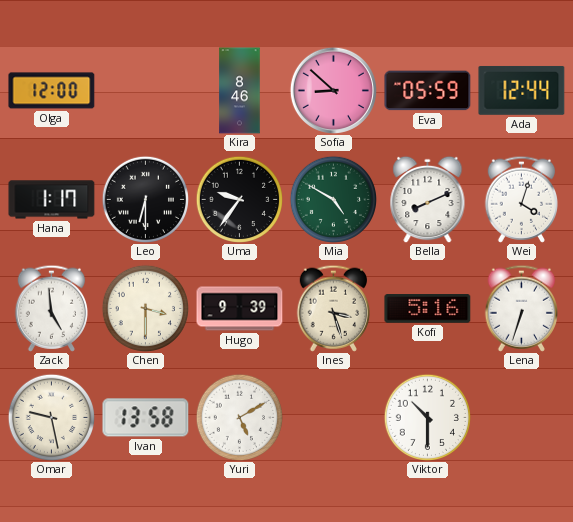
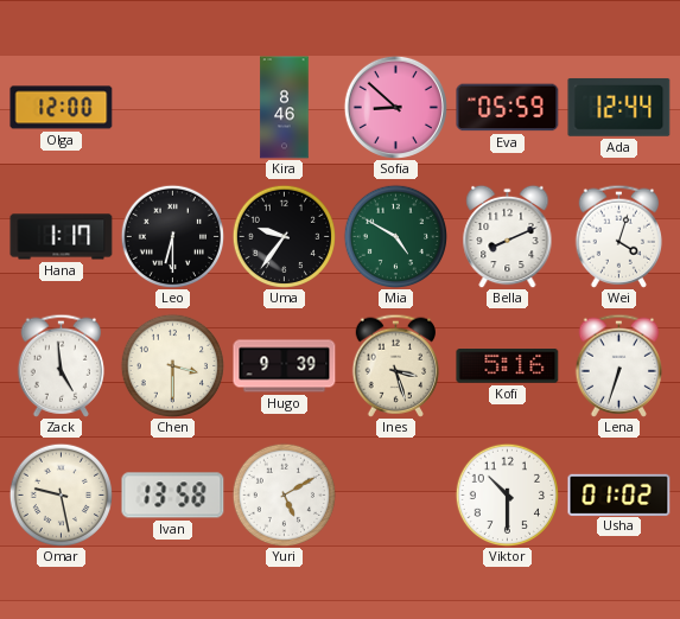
Usha: none -> 01:02 (619, 494)
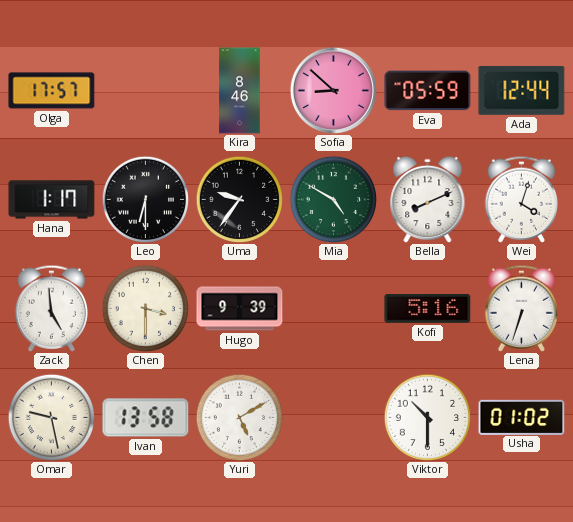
Olga: 12:00 -> 17:57 (52, 91)
Ines: 3:27 -> none (395, 365)
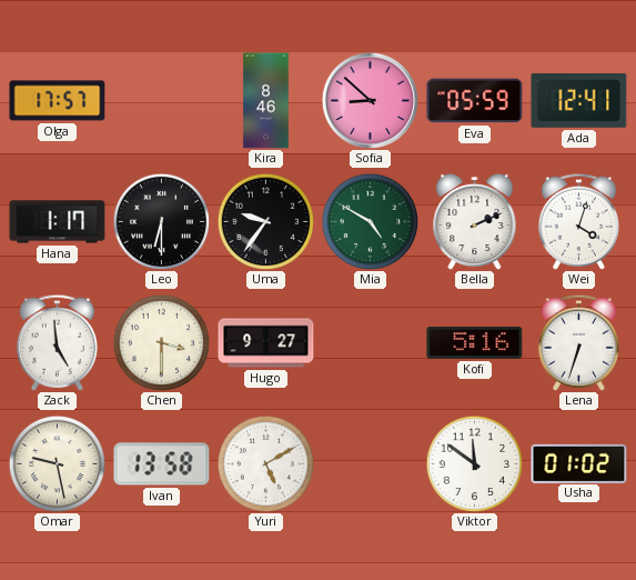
Ada: 12:44 -> 12:41 (579, 100)
Bella: 8:11 -> 2:11 (475, 221)
Hugo: 9:39 -> 9:27 (266, 343)
Viktor: 10:30 -> 11:51 (474, 463)
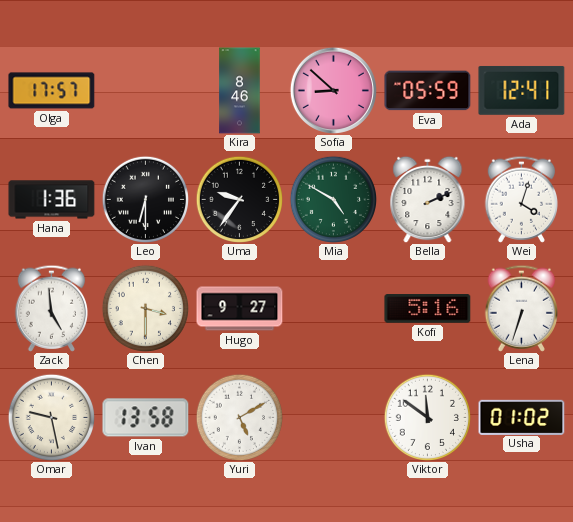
Hana: 1:17 -> 1:36 (52, 200)
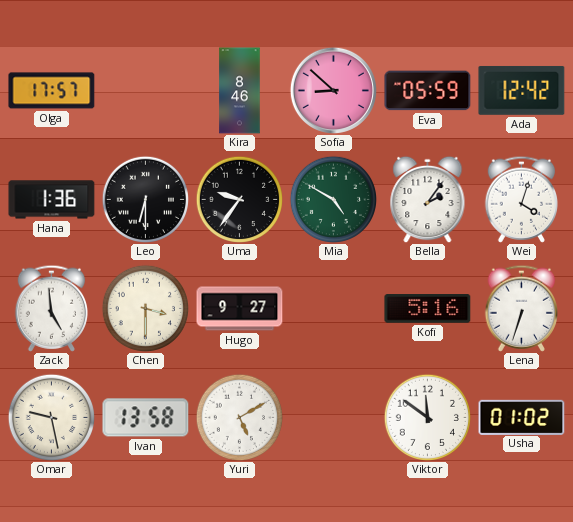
Ada: 12:41 -> 12:42 (522, 90)
Bella: 2:11 -> 2:06 (428, 199)
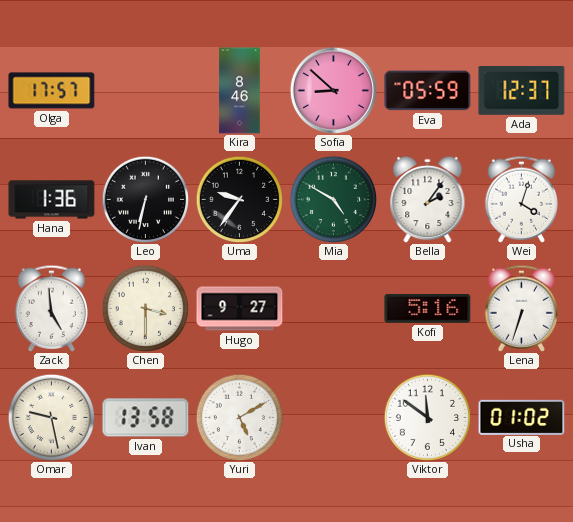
Ada: 12:42 -> 12:37 (522, 90)
Leo: 6:30 -> 6:32 (145, 199)
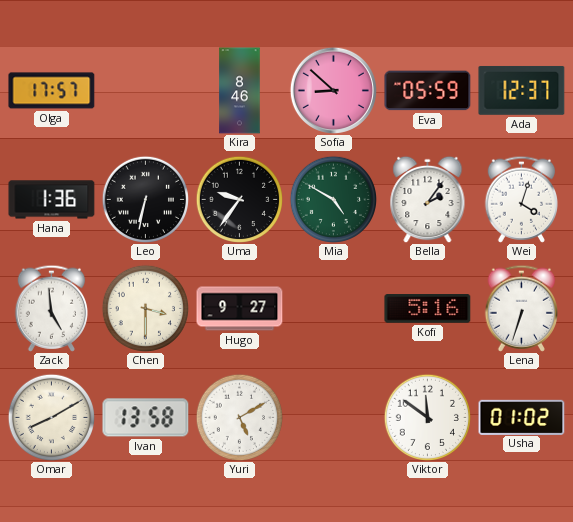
Omar: 9:28 -> 8:10 (51, 417)
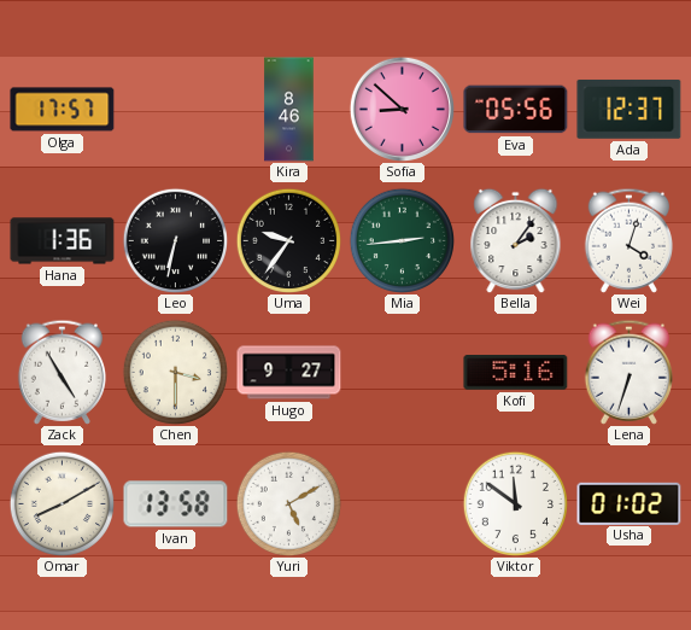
Eva: 05:59 -> 05:56 (516, 110)
Mia: 4:50 -> 2:44 (402, 240)
Zack: 4:59 -> 4:55 (62, 372)
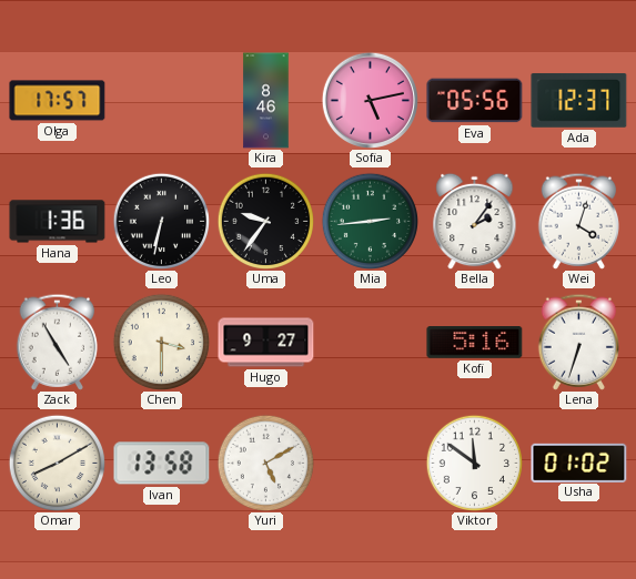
Sofia: 8:52 -> 5:13 (370, 100)
